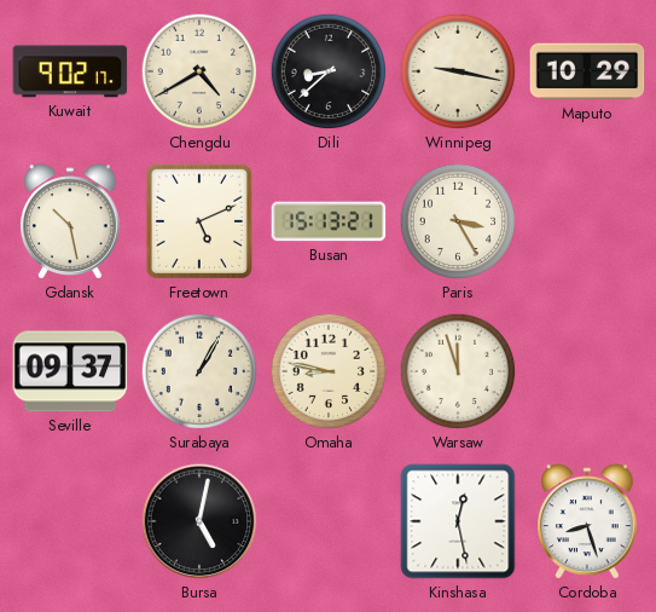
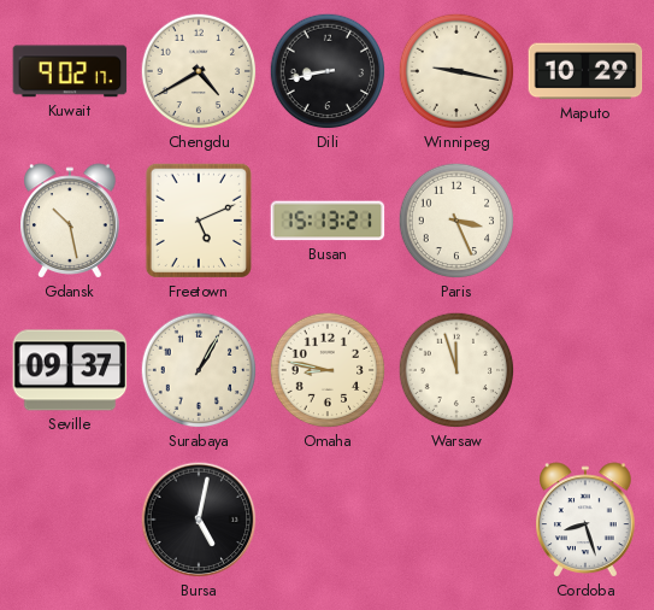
Dili: 8:38 -> 8:43 (328, 71)
Paris: 3:25 -> 3:26 (456, 221)
Kinshasa: 12:28 -> none (458, 521)
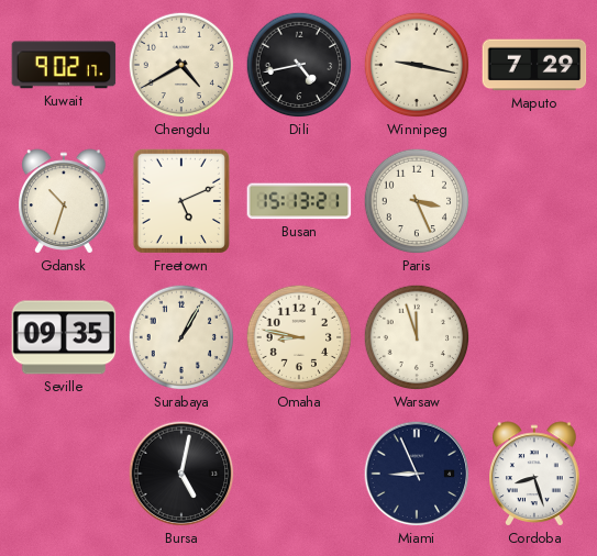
Dili: 8:43 -> 4:43 (299, 65)
Maputo: 10:29 -> 7:29 (534, 65)
Gdansk: 10:28 -> 10:33 (65, 201)
Seville: 09:37 -> 09:35 (64, 337)
Miami: none -> 8:56 (417, 474)
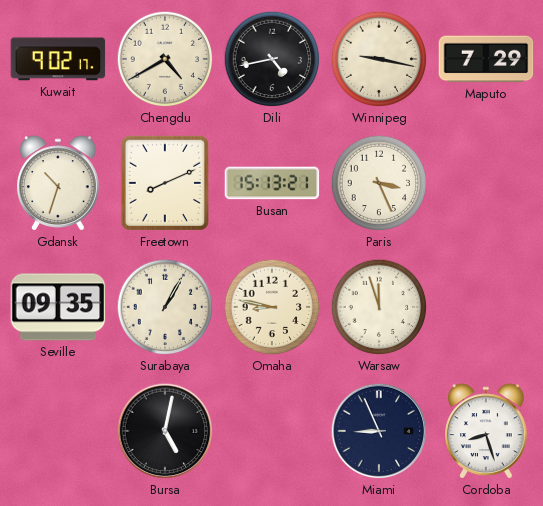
Freetown: 5:11 -> 8:11 (165, 183)
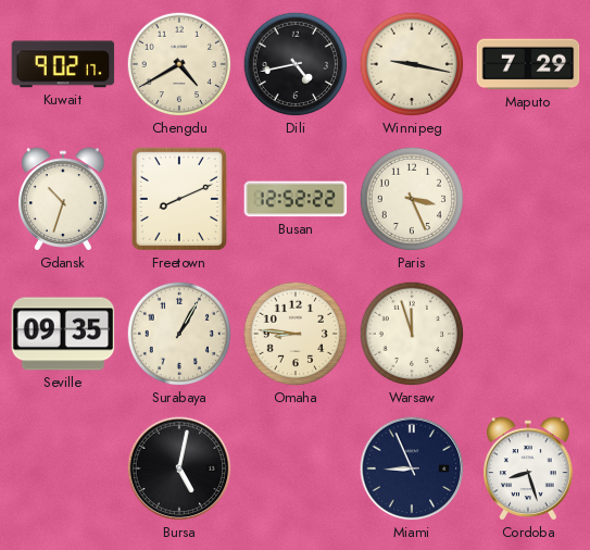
Busan: 15:13 -> 12:52 (296, 199)
Omaha: 8:47 -> 8:46 (296, 334)
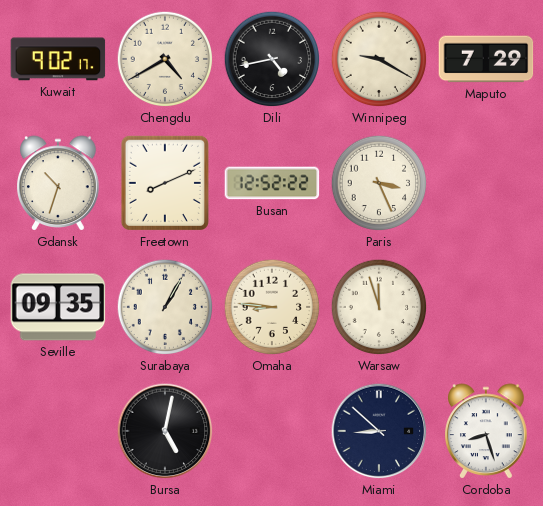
Winnipeg: 9:17 -> 9:20 (379, 59)
Miami: 8:56 -> 8:52 (379, 431)
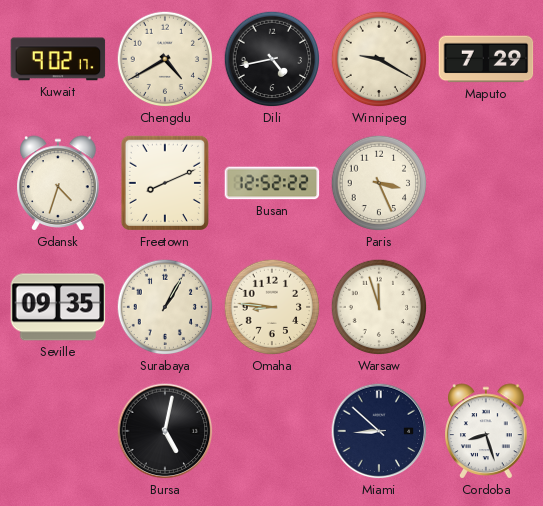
Gdansk: 10:33 -> 4:33 (59, 183)
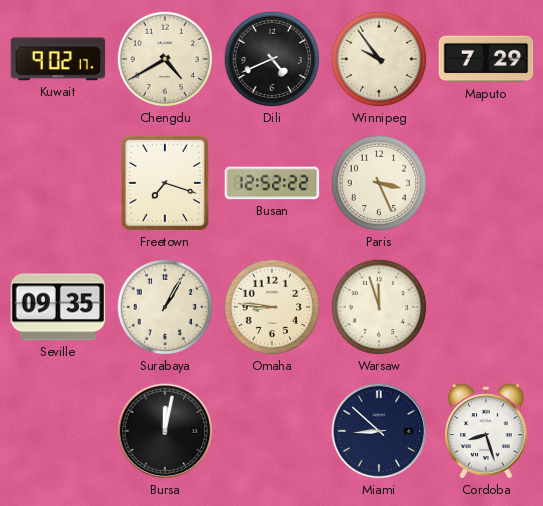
Dili: 4:43 -> 4:41 (272, 59)
Winnipeg: 9:20 -> 9:54 (379, 59)
Gdansk: 4:33 -> none (59, 183)
Freetown: 8:11 -> 7:18 (165, 183)
Bursa: 5:02 -> 12:02 (165, 431)
